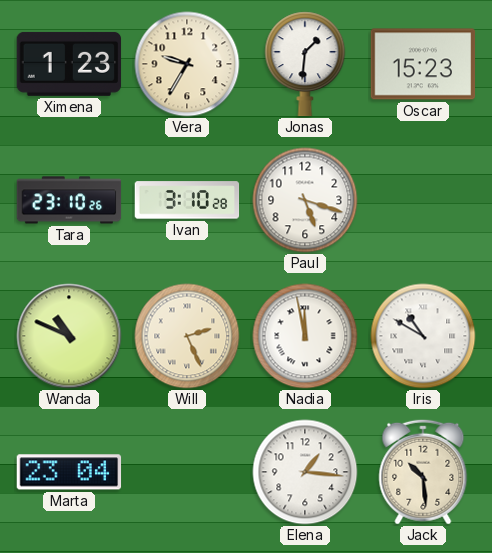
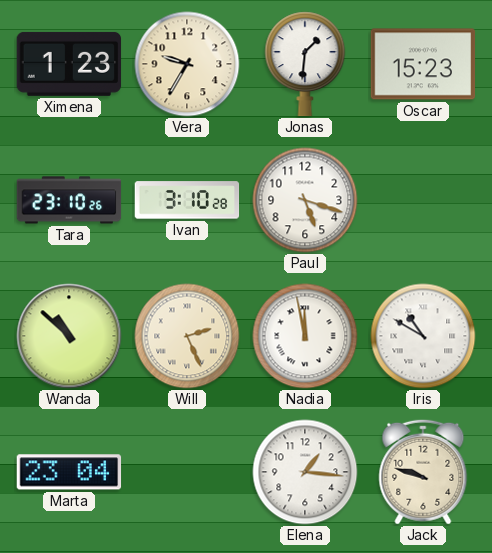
Wanda: 10:49 -> 10:52 (69, 336)
Jack: 10:29 -> 9:48 (423, 472)
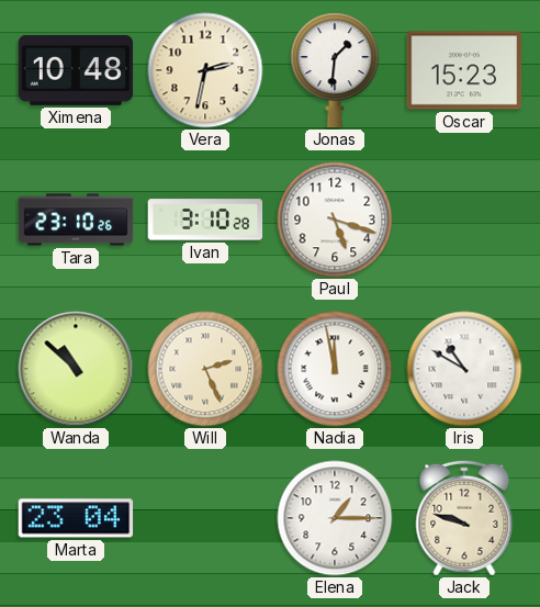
Ximena: 1:23 -> 10:48 (76, 70)
Vera: 9:35 -> 2:32 (205, 70)
Elena: 1:16 -> 1:15 (335, 518)
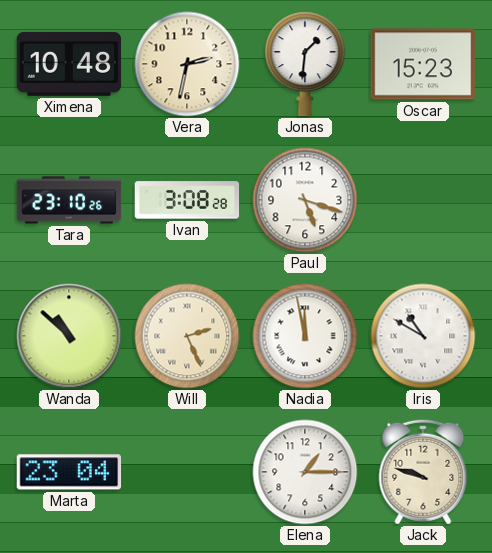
Ivan: 3:10 -> 3:08 (187, 200)
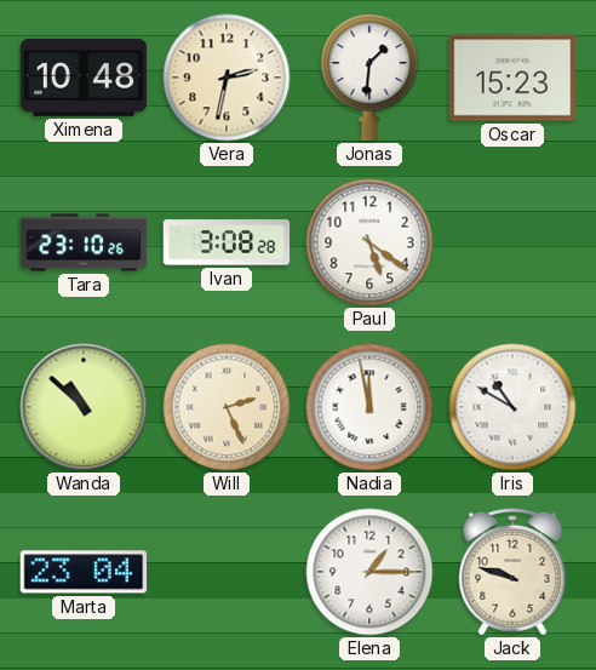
Paul: 5:18 -> 5:21 (369, 242)
